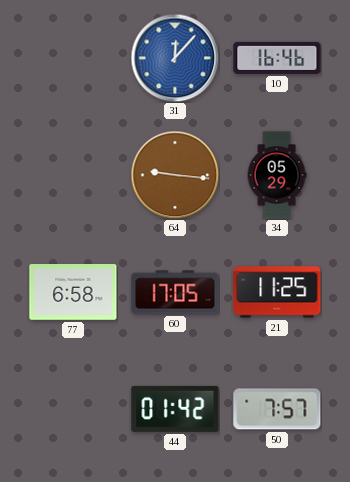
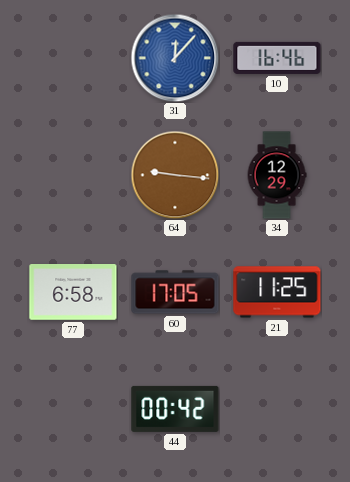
34: 05:29 -> 12:29 (277, 175)
44: 01:42 -> 00:42 (175, 409)
50: 7:57 -> none (277, 409)
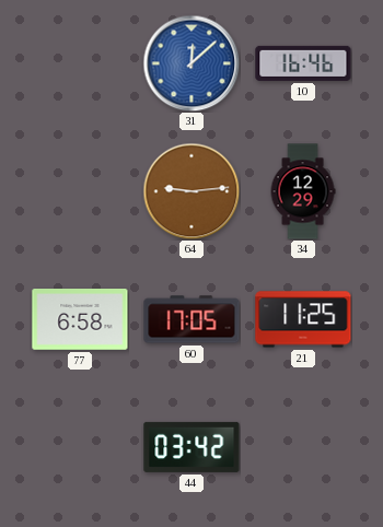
31: 12:07 -> 12:08 (191, 63)
64: 9:16 -> 9:14 (191, 191)
44: 00:42 -> 03:42 (191, 447)
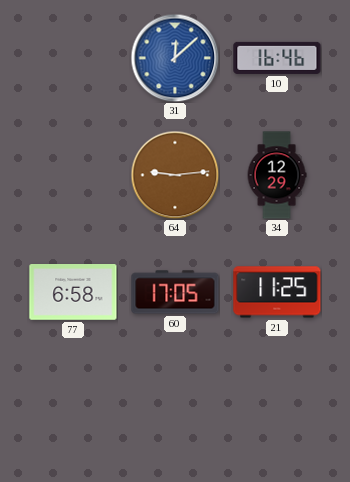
44: 03:42 -> none (191, 447)
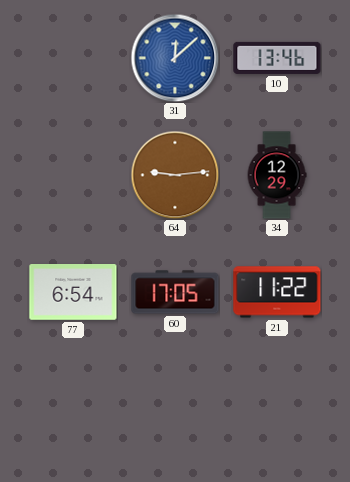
10: 16:46 -> 13:46 (277, 58)
77: 6:58 -> 6:54 (73, 292)
21: 11:25 -> 11:22 (277, 292)
